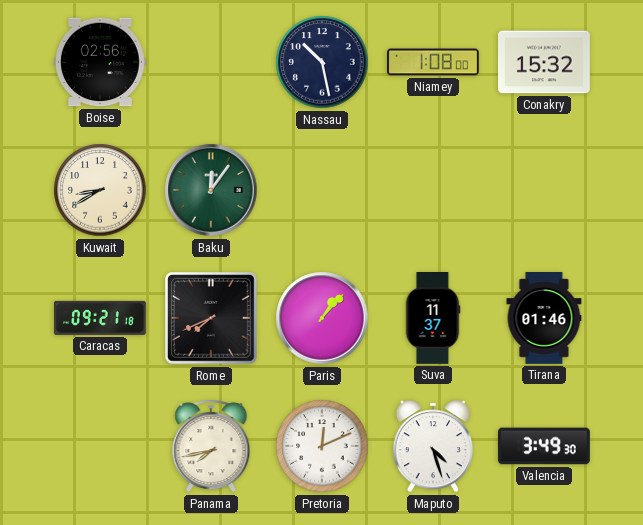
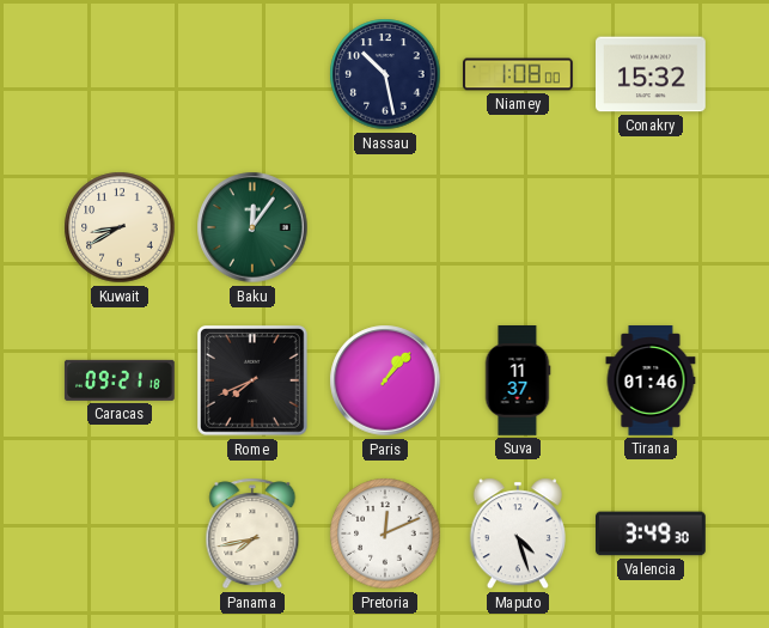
Boise: 02:56 -> none (101, 62)
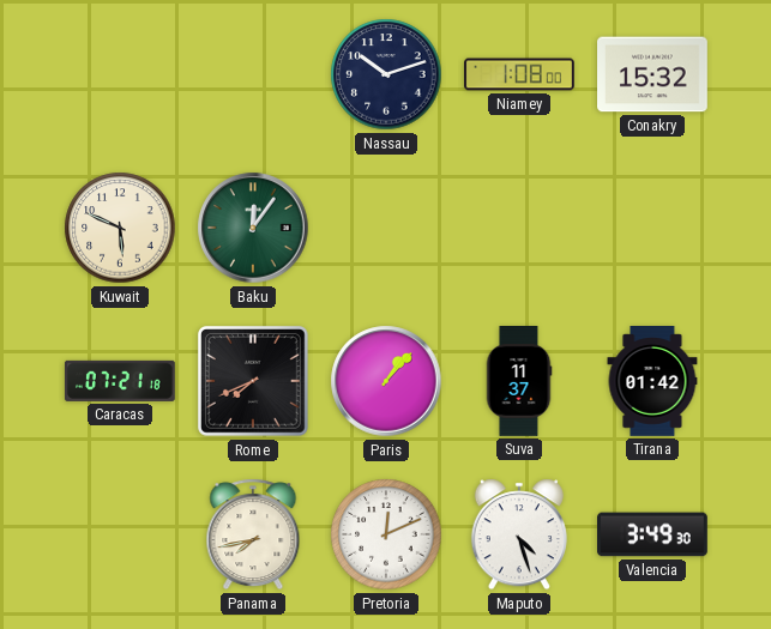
Nassau: 10:28 -> 10:12 (386, 74)
Kuwait: 8:40 -> 5:49 (120, 228)
Caracas: 09:21 -> 07:21 (120, 381)
Tirana: 01:46 -> 01:42 (652, 382)
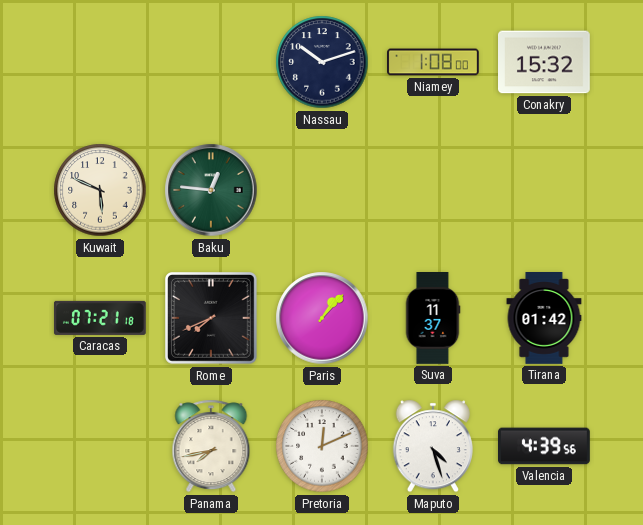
Baku: 12:06 -> 12:46 (211, 190)
Valencia: 3:49 -> 4:39 (545, 446)
